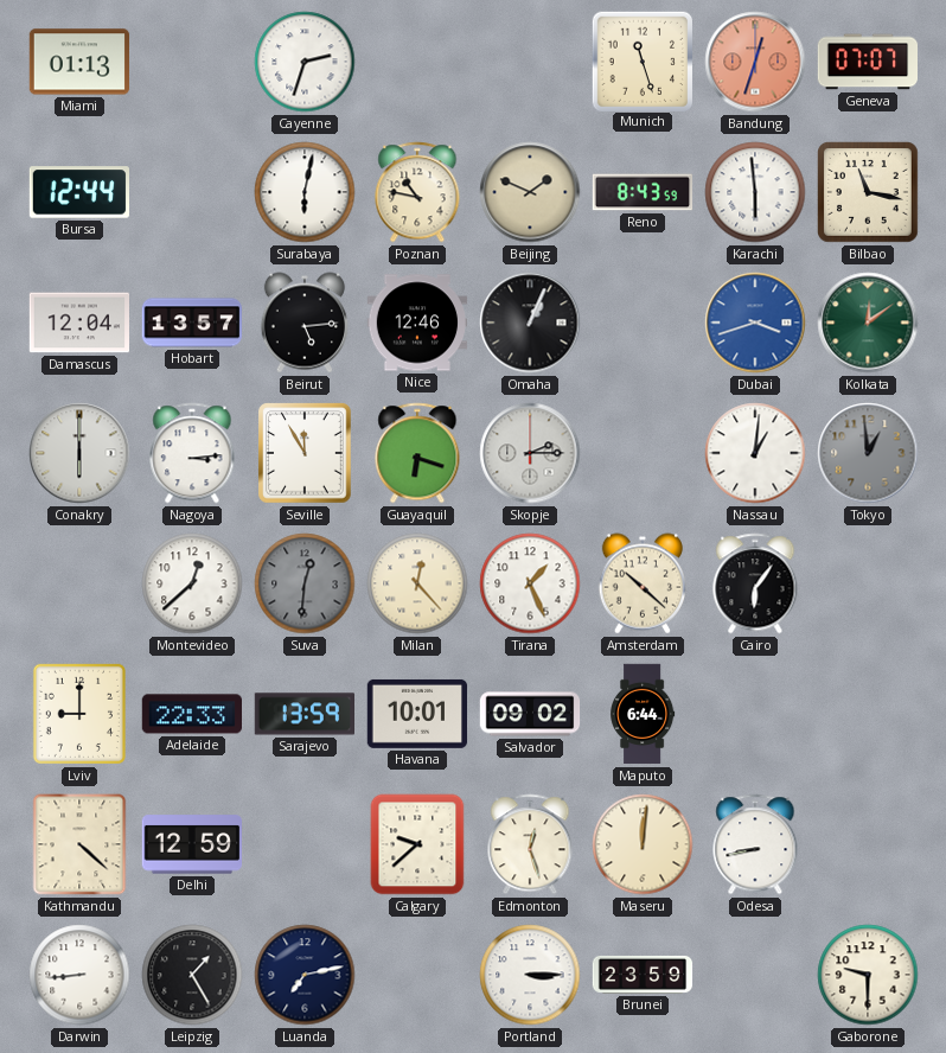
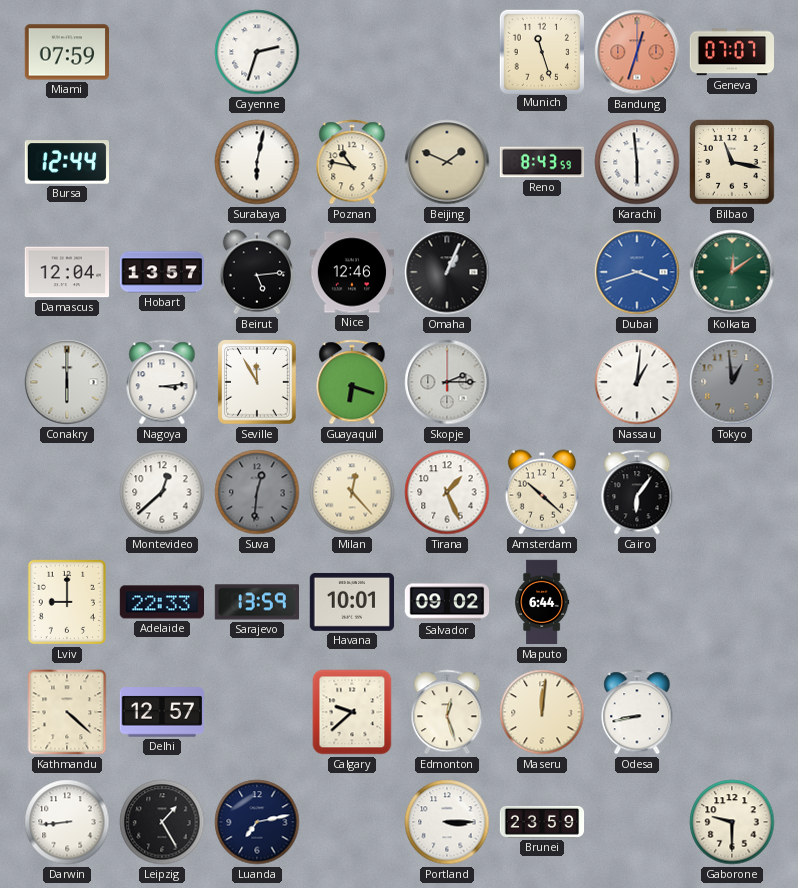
Miami: 01:13 -> 07:59 (66, 52)
Delhi: 12:59 -> 12:57 (161, 712)
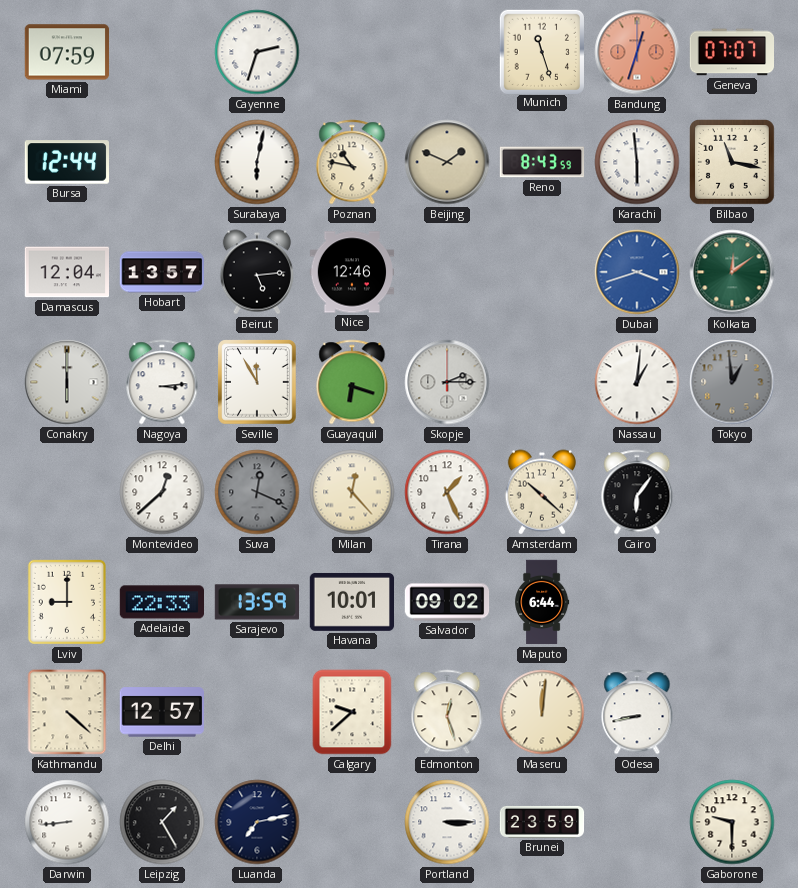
Omaha: 1:04 -> none (447, 272)
Suva: 12:31 -> 12:19 (257, 492)
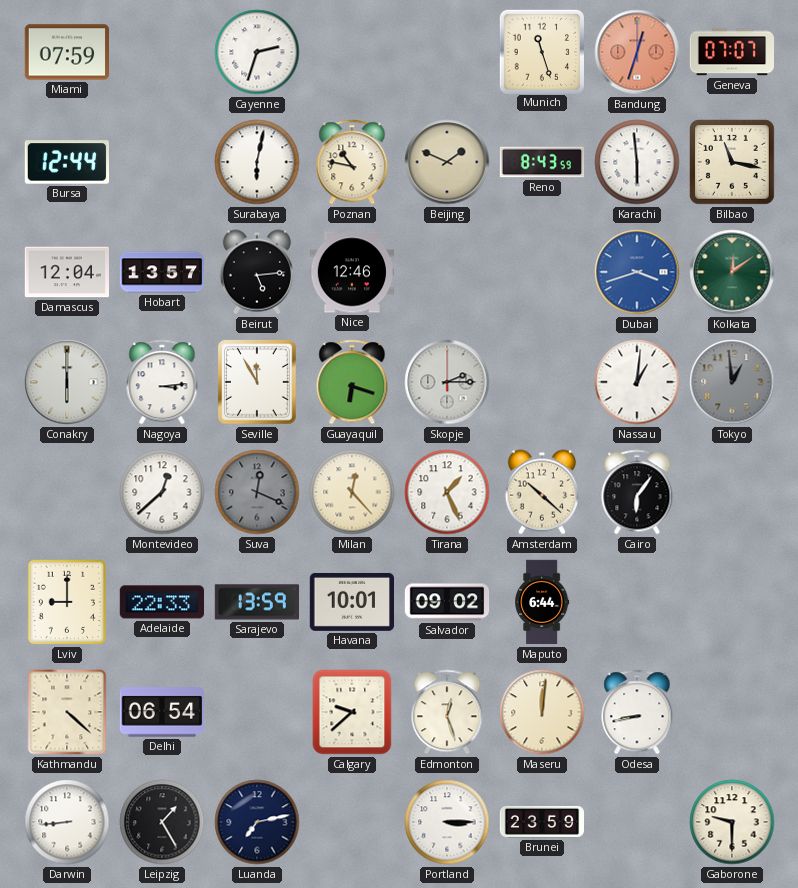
Delhi: 12:57 -> 06:54 (161, 712)
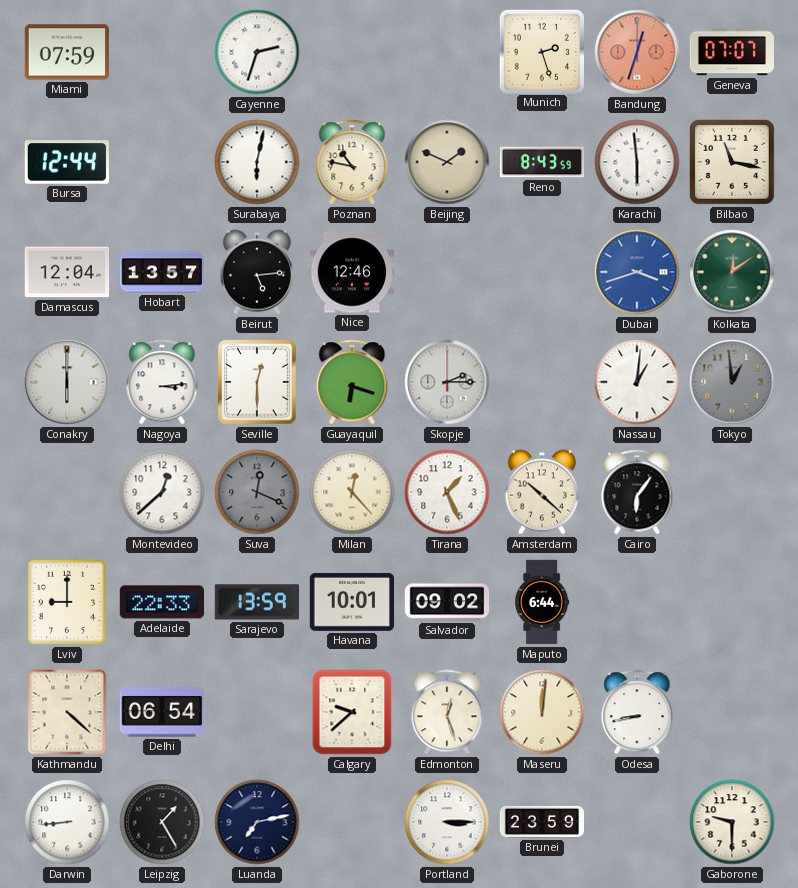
Munich: 11:27 -> 2:27 (541, 51)
Seville: 11:55 -> 12:30 (257, 382)
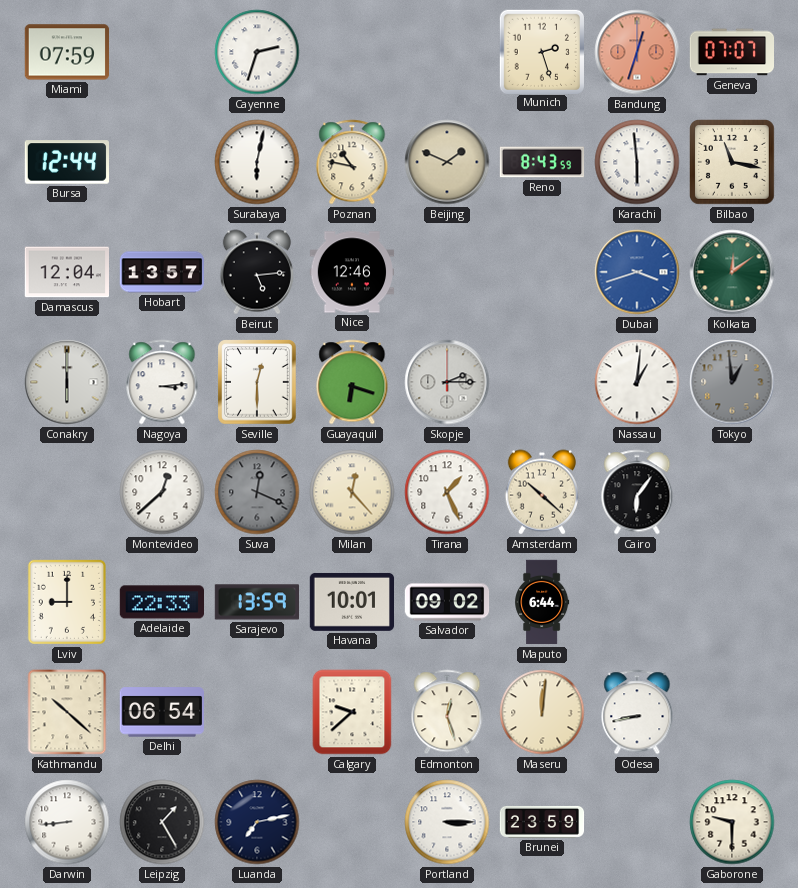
Kathmandu: 4:22 -> 10:22 (67, 712)
